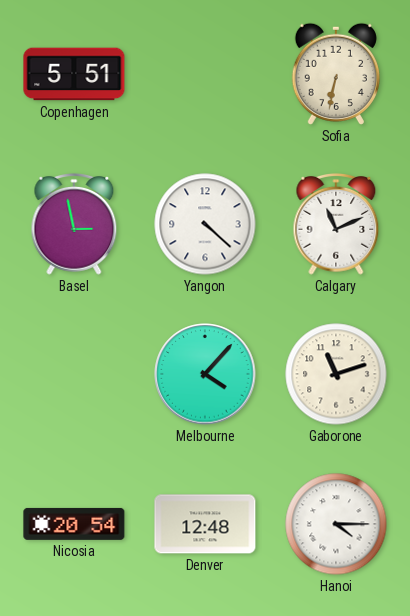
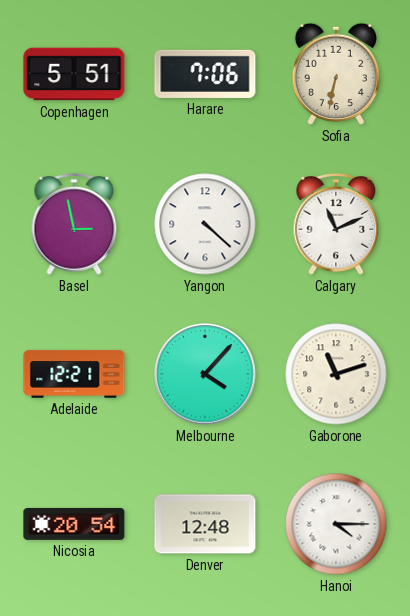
Harare: none -> 7:06 (205, 74)
Adelaide: none -> 12:21 (74, 374)
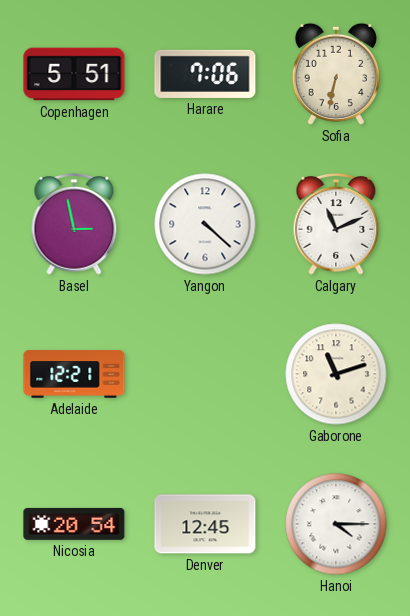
Melbourne: 4:07 -> none (205, 374)
Denver: 12:48 -> 12:45 (205, 524)
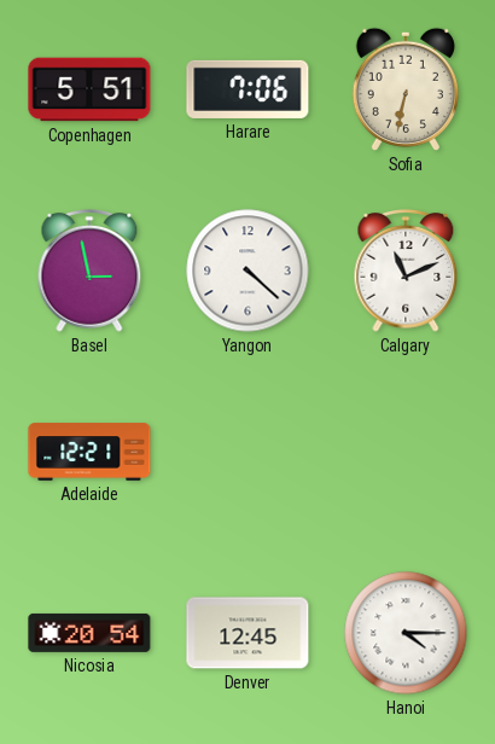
Gaborone: 11:12 -> none (336, 374)
